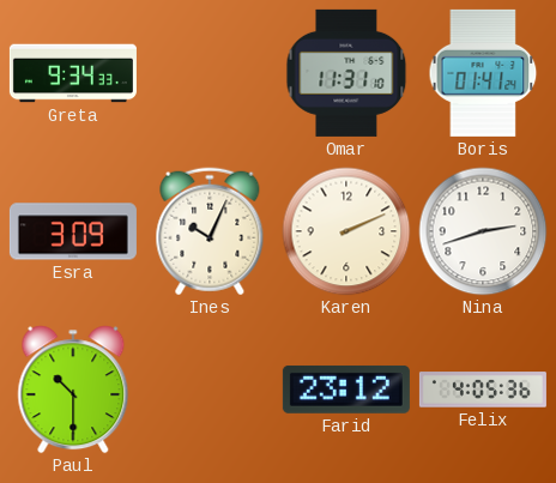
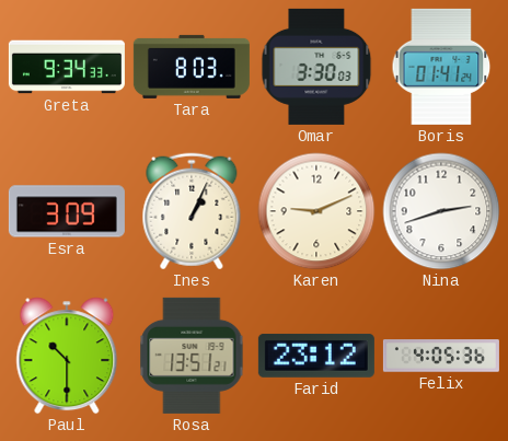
Tara: none -> 8:03 (192, 67)
Omar: 11:31 -> 3:30 (316, 67)
Ines: 10:04 -> 1:04 (192, 211)
Karen: 2:11 -> 9:11 (316, 211)
Rosa: none -> 13:51 (192, 356)
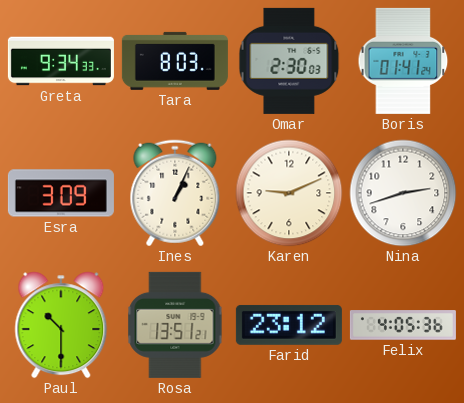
Omar: 3:30 -> 2:30 (289, 61)
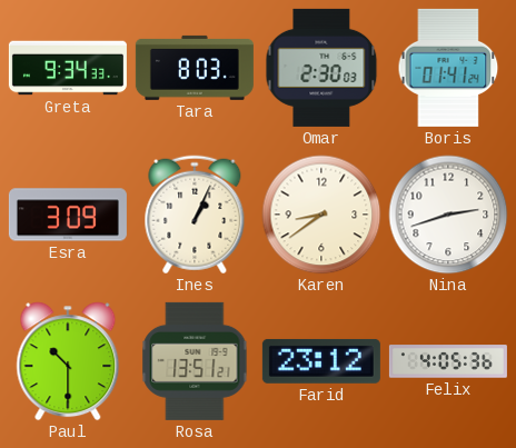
Karen: 9:11 -> 8:39 (321, 215)
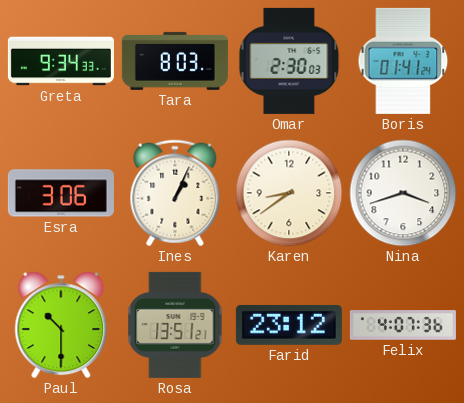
Esra: 3:09 -> 3:06 (61, 193)
Nina: 2:42 -> 3:42 (403, 193)
Felix: 4:05 -> 4:07 (403, 325)
